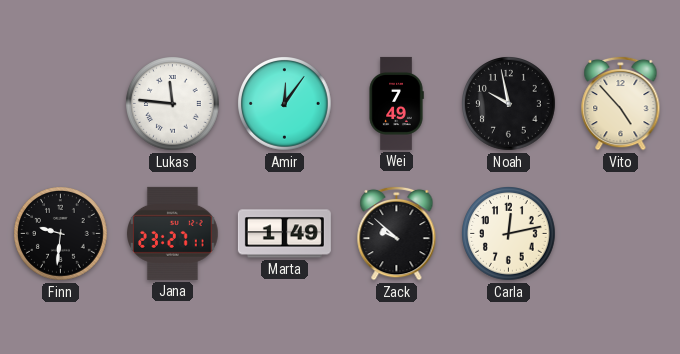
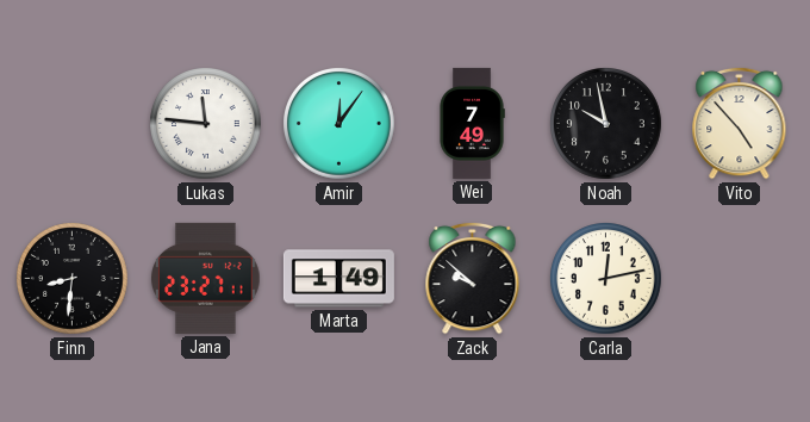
Finn: 9:31 -> 8:31 (73, 279)
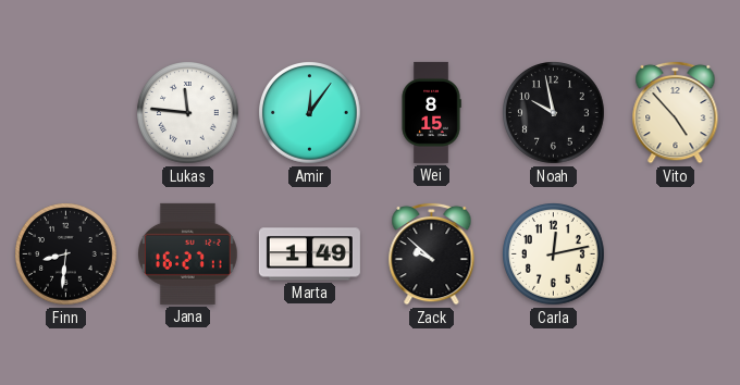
Wei: 7:49 -> 8:15 (431, 112)
Jana: 23:27 -> 16:27 (188, 253)
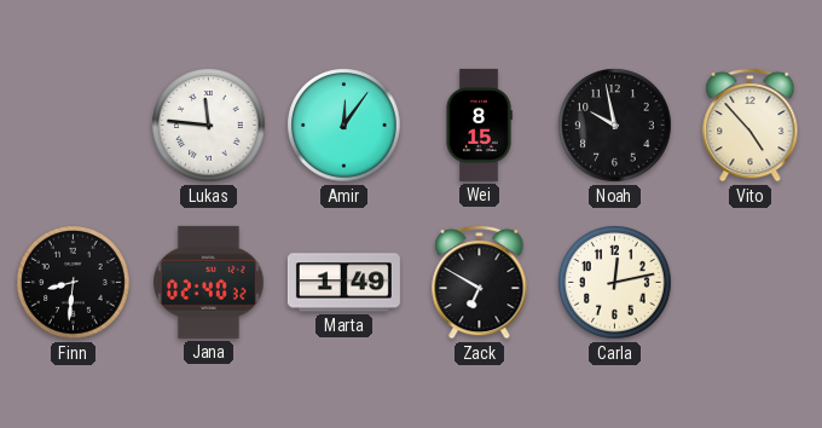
Jana: 16:27 -> 02:40 (209, 282)
Zack: 9:52 -> 6:50 (480, 282)
